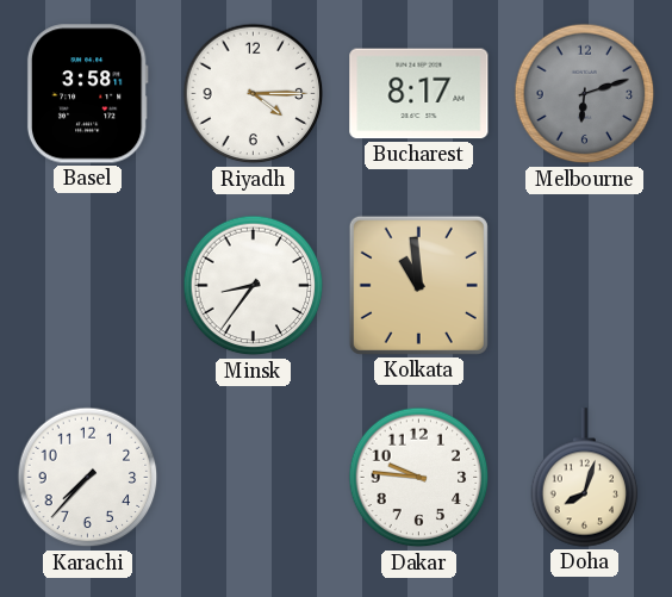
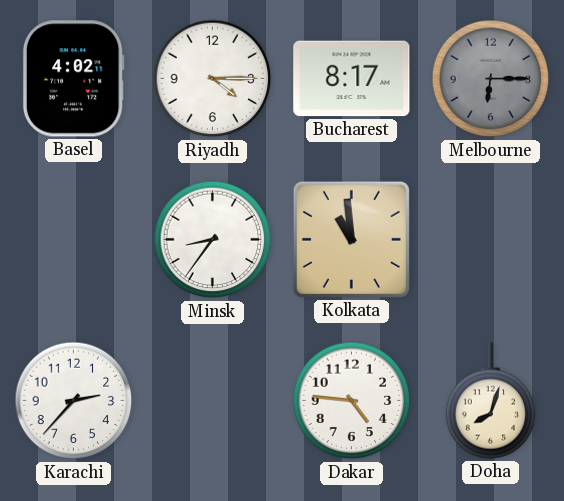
Basel: 3:58 -> 4:02 (73, 79)
Melbourne: 6:12 -> 6:15 (491, 79)
Karachi: 7:37 -> 2:37 (74, 401)
Dakar: 9:46 -> 4:46 (352, 401)
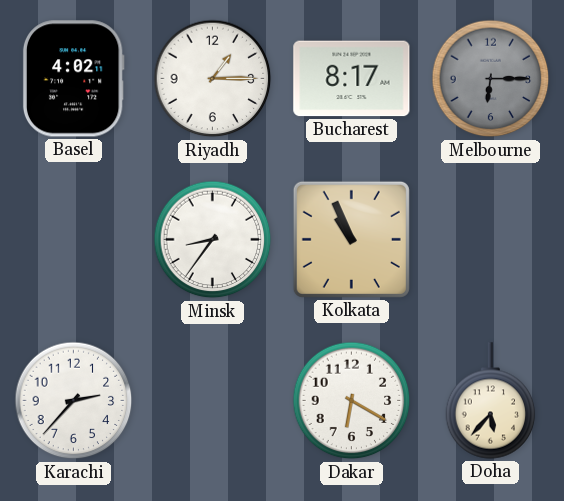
Riyadh: 4:15 -> 1:15 (213, 79)
Kolkata: 10:59 -> 10:56 (351, 239)
Dakar: 4:46 -> 6:20 (352, 401)
Doha: 8:03 -> 5:37 (491, 401)
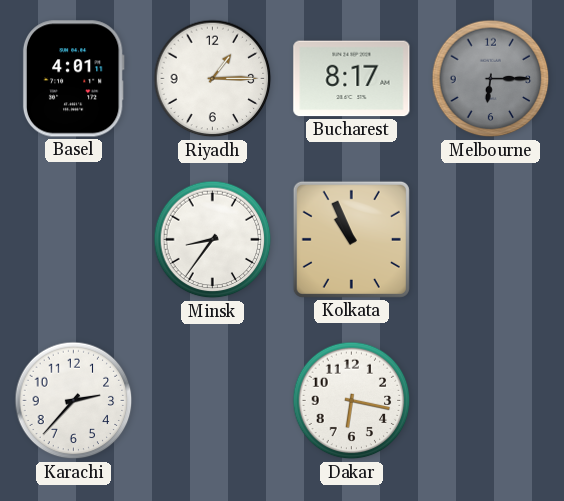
Basel: 4:02 -> 4:01 (73, 79)
Dakar: 6:20 -> 6:17 (352, 401)
Doha: 5:37 -> none (491, 401)
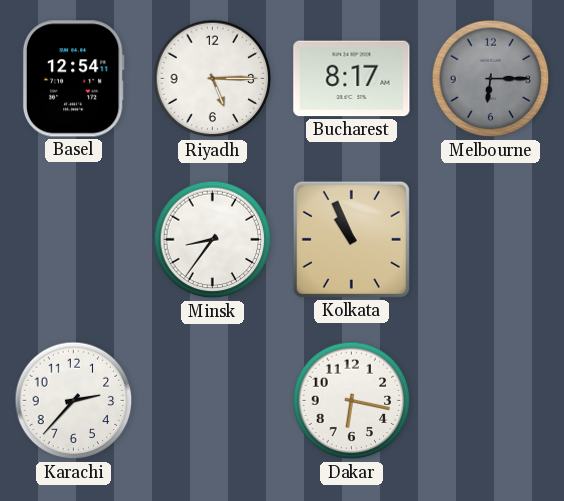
Basel: 4:01 -> 12:54 (73, 79)
Riyadh: 1:15 -> 5:15 (213, 79)
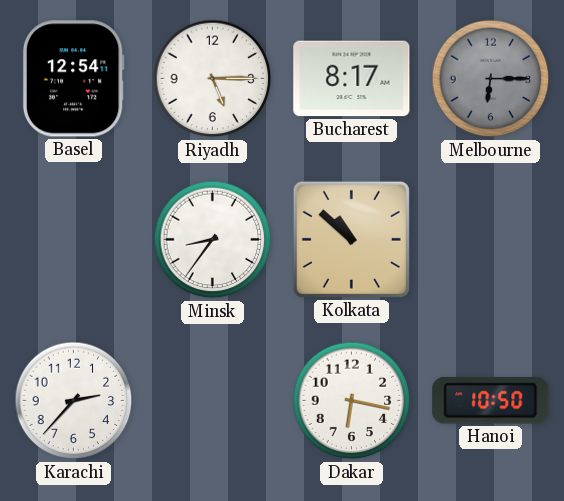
Kolkata: 10:56 -> 10:52 (351, 239)
Hanoi: none -> 10:50 (491, 401)
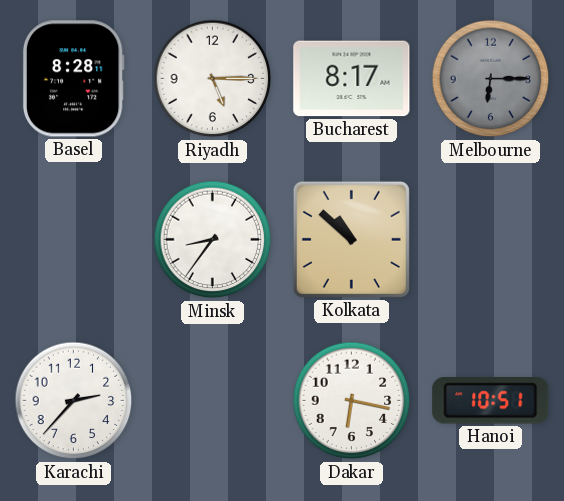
Basel: 12:54 -> 8:28 (73, 79)
Hanoi: 10:50 -> 10:51 (491, 401)
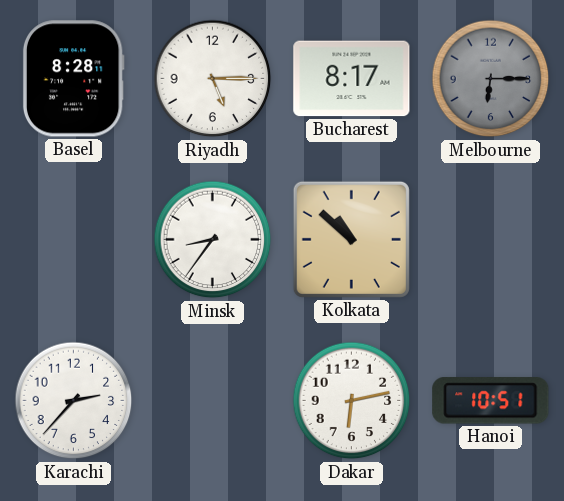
Dakar: 6:17 -> 6:13 (352, 401)
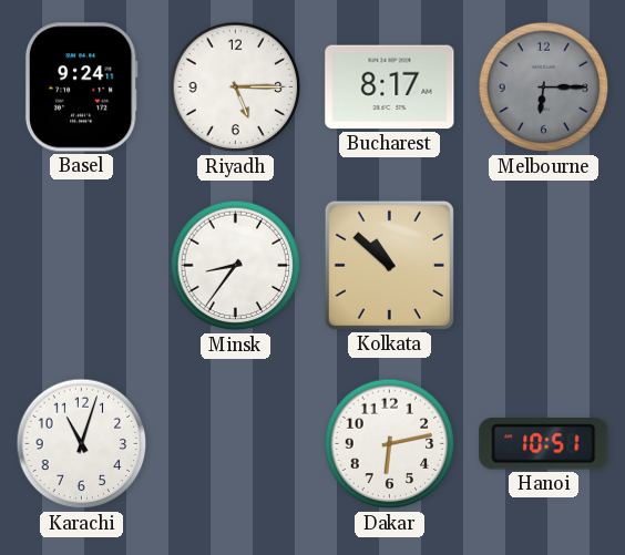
Basel: 8:28 -> 9:24 (81, 88)
Karachi: 2:37 -> 11:03 (82, 444)
